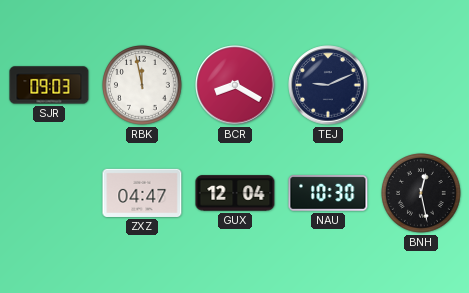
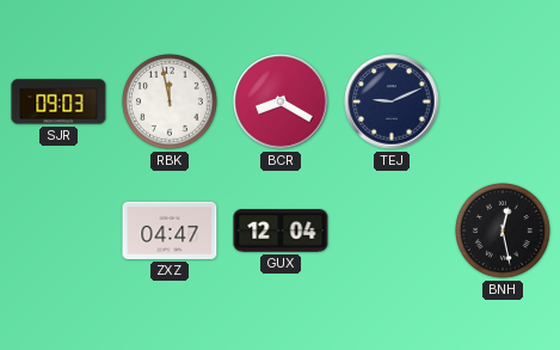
NAU: 10:30 -> none (328, 193)
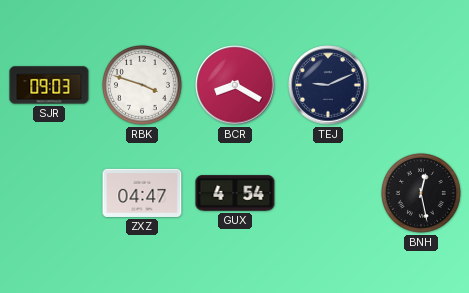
RBK: 11:58 -> 3:48 (143, 86)
GUX: 12:04 -> 4:54 (235, 193)
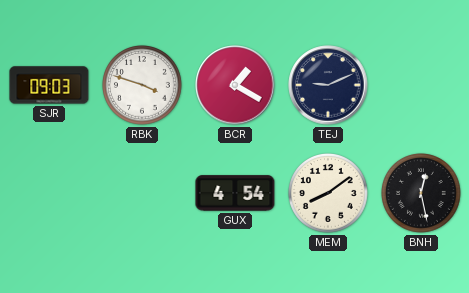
BCR: 8:20 -> 1:20 (235, 85)
ZXZ: 04:47 -> none (142, 193)
MEM: none -> 8:09 (329, 194)
